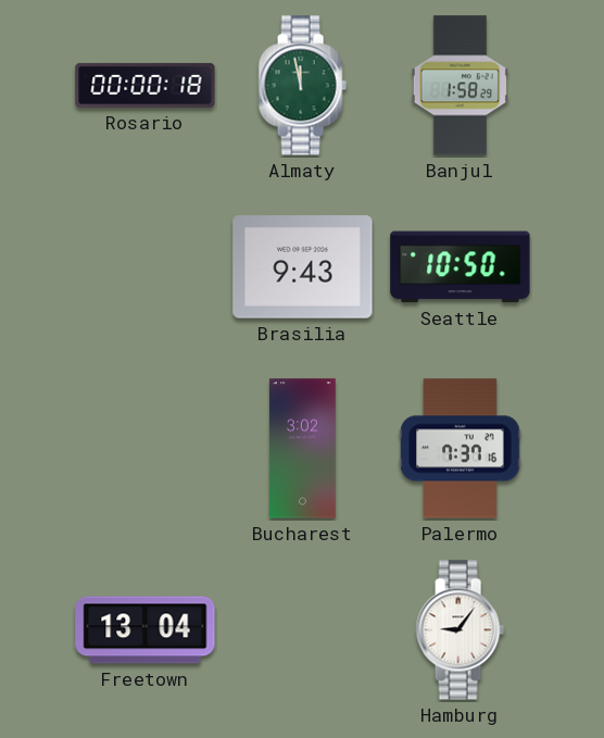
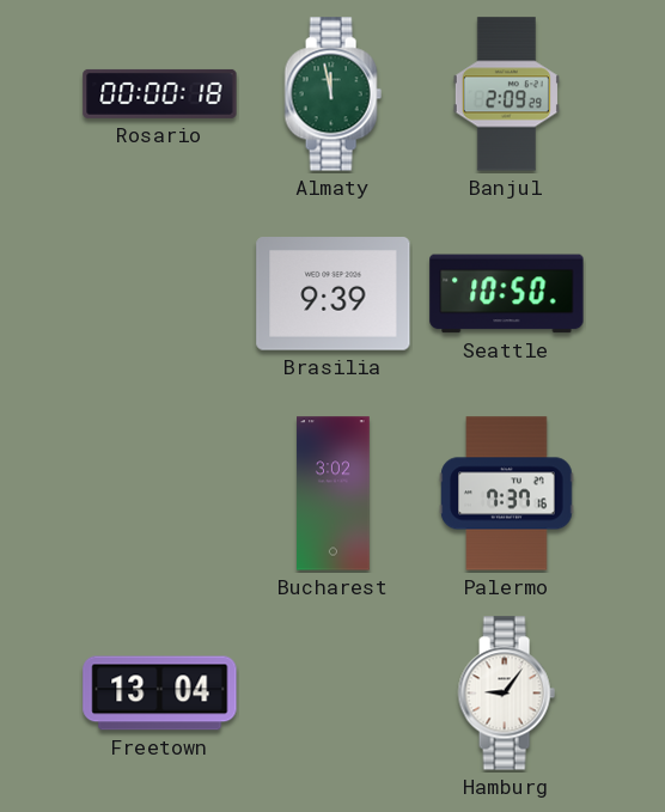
Banjul: 1:58 -> 2:09 (506, 94)
Brasilia: 9:43 -> 9:39 (334, 294)
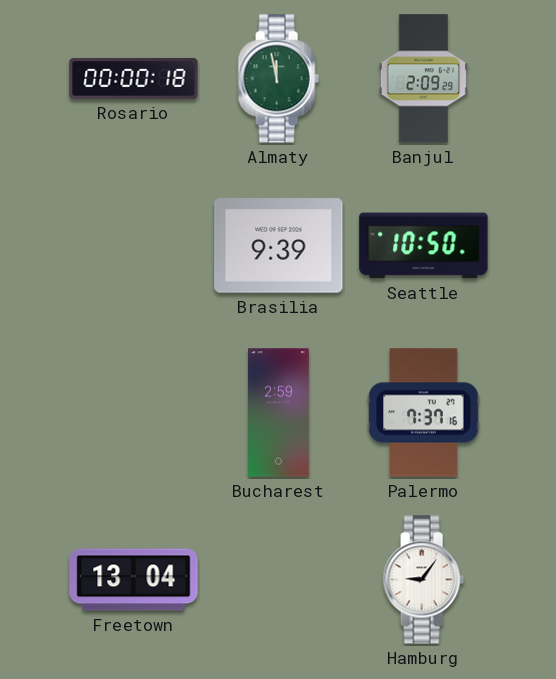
Bucharest: 3:02 -> 2:59 (279, 413)
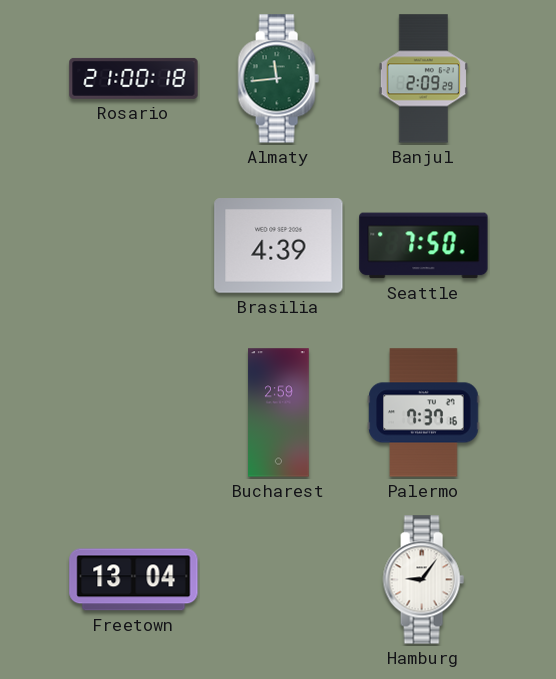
Rosario: 00:00 -> 21:00 (134, 78)
Almaty: 11:58 -> 11:44 (278, 79)
Brasilia: 9:39 -> 4:39 (279, 246)
Seattle: 10:50 -> 7:50 (424, 246)
